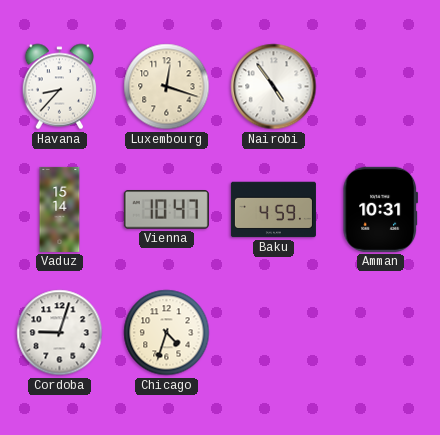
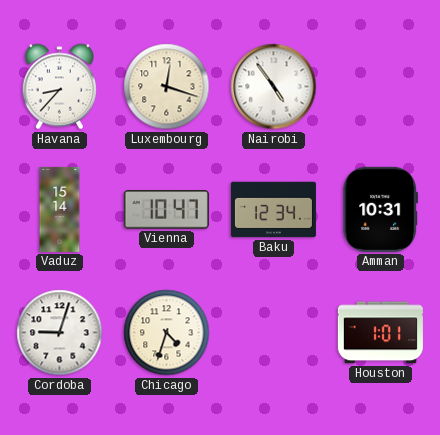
Baku: 4:59 -> 12:34 (273, 210)
Houston: none -> 1:01 (380, 333)
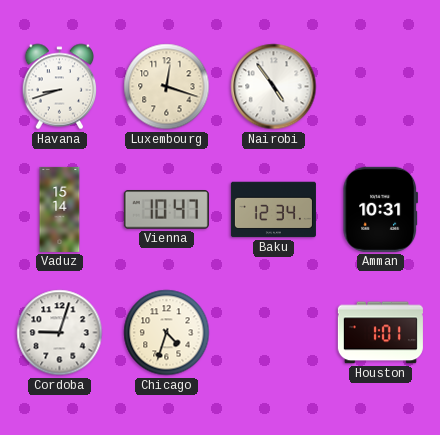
Havana: 8:37 -> 8:42 (59, 87)
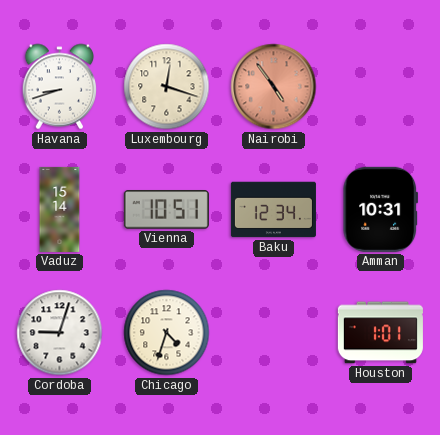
Nairobi dial: white -> salmon (274, 87)
Vienna: 10:47 -> 10:51 (166, 210)
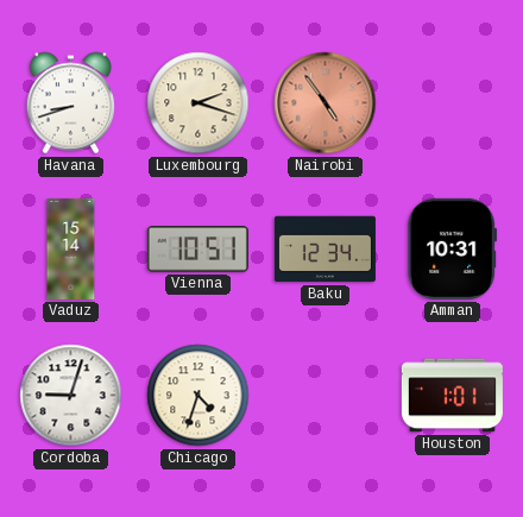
Luxembourg: 12:18 -> 2:18 (199, 103)
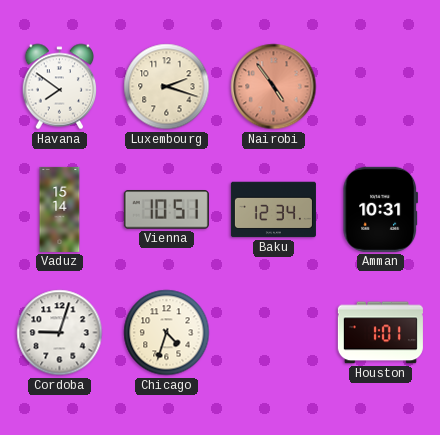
Havana: 8:42 -> 7:51 (59, 87)
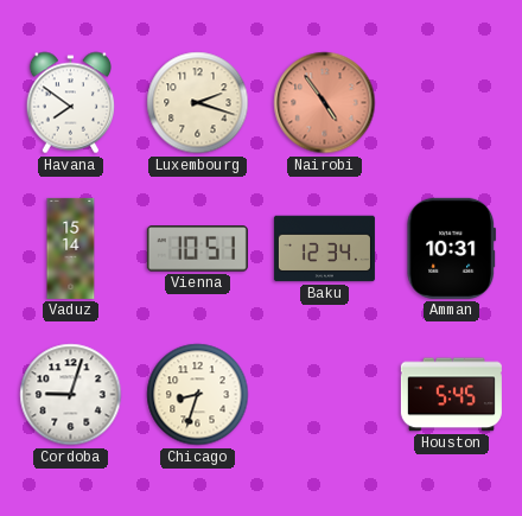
Chicago: 4:33 -> 8:33 (198, 395)
Houston: 1:01 -> 5:45 (451, 395)
